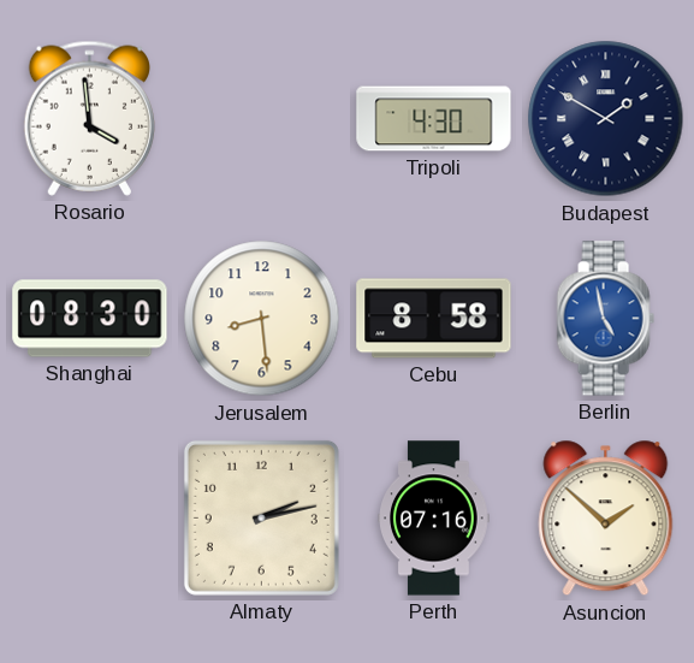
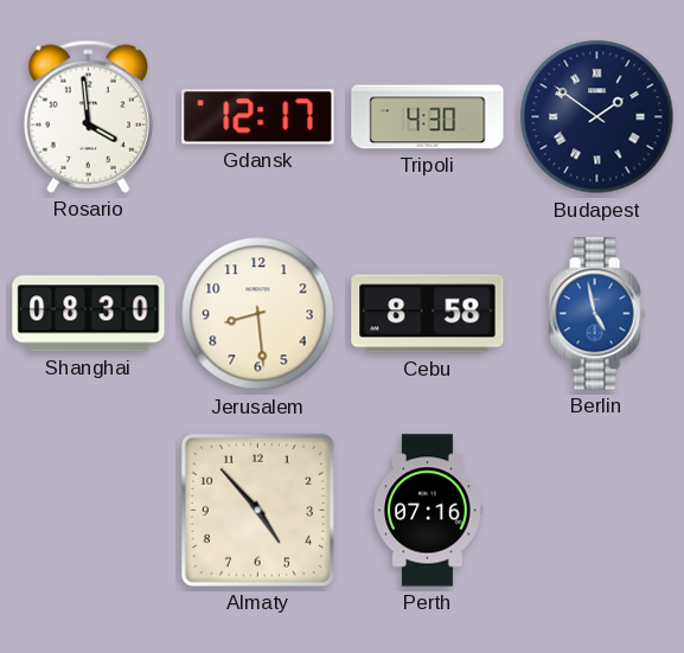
Gdansk: none -> 12:17 (258, 117)
Budapest: 1:50 -> 1:51 (597, 117)
Almaty: 2:13 -> 4:53 (257, 510)
Asuncion: 1:52 -> none (606, 519)
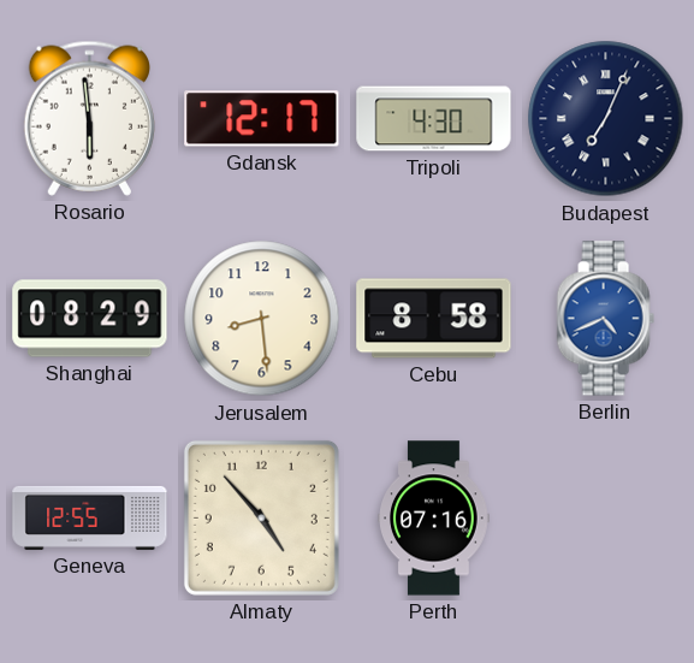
Rosario: 3:59 -> 5:59 (89, 118)
Budapest: 1:51 -> 7:04 (606, 119)
Shanghai: 08:30 -> 08:29 (90, 319)
Berlin: 4:58 -> 4:41 (605, 319)
Geneva: none -> 12:55 (90, 517)
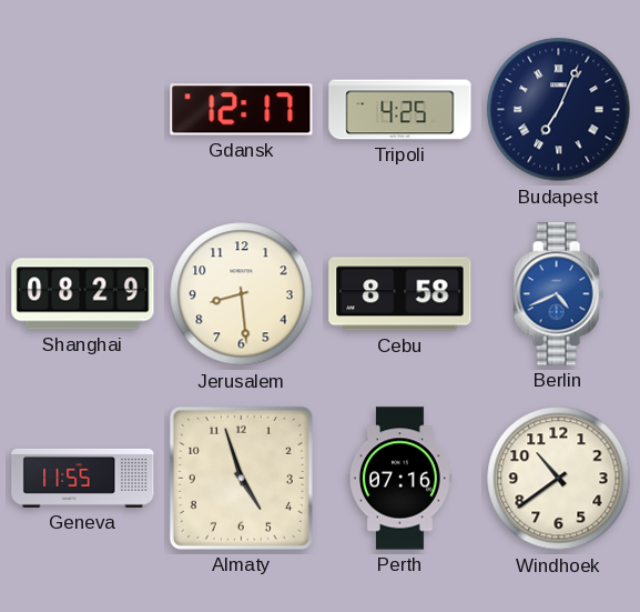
Rosario: 5:59 -> none (89, 118)
Tripoli: 4:30 -> 4:25 (400, 110)
Geneva: 12:55 -> 11:55 (83, 478)
Almaty: 4:53 -> 4:57 (241, 478)
Windhoek: none -> 10:39 (559, 479)
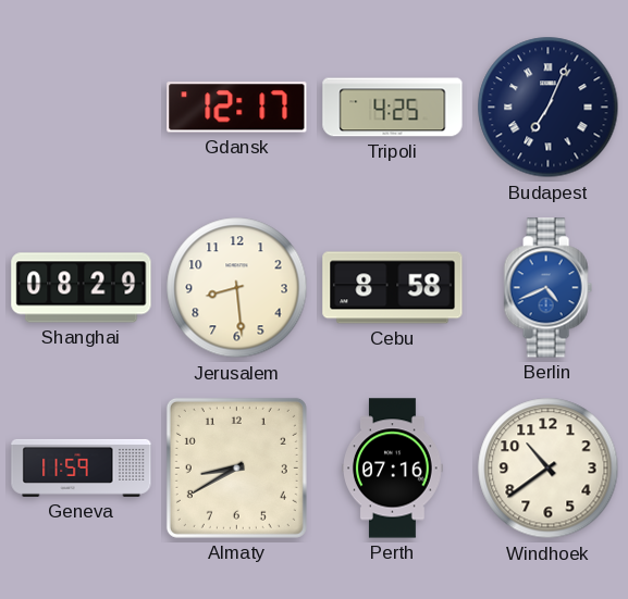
Geneva: 11:55 -> 11:59 (82, 467)
Almaty: 4:57 -> 8:40 (236, 467)
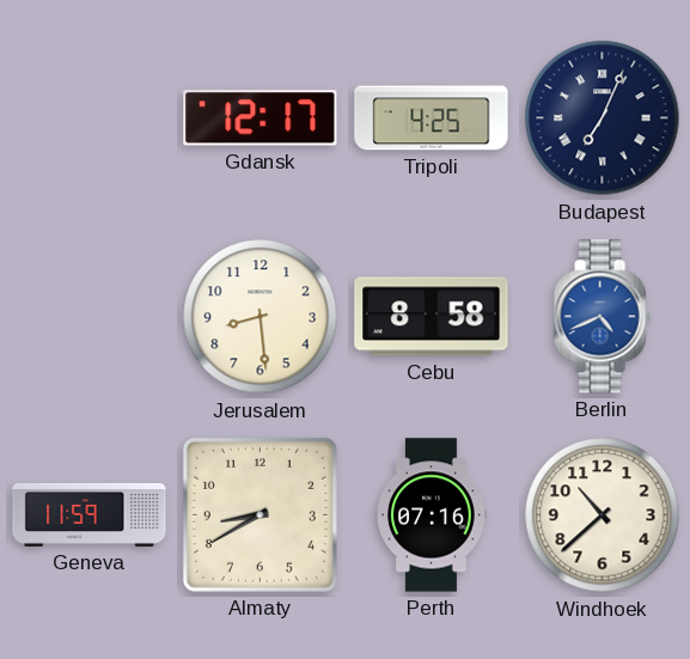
Shanghai: 08:29 -> none (82, 288)
Windhoek: 10:39 -> 10:38 (603, 515)
